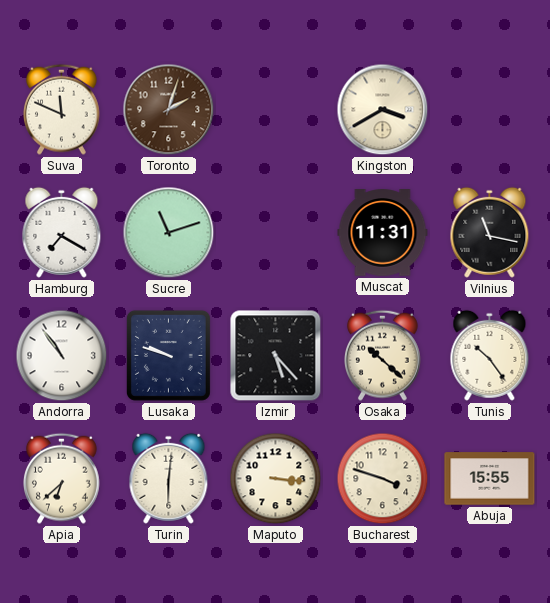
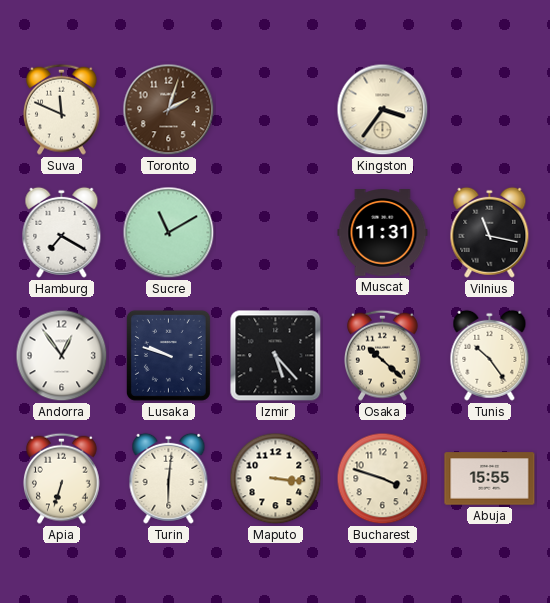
Kingston: 3:40 -> 3:36 (383, 110)
Sucre: 11:12 -> 11:10 (169, 233)
Andorra: 10:54 -> 12:54 (62, 356)
Apia: 6:38 -> 6:33 (62, 478)
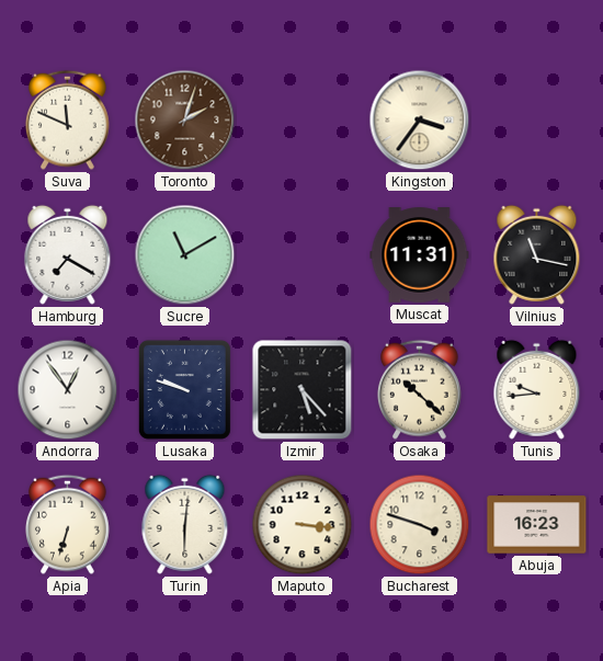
Tunis: 10:24 -> 9:44 (537, 389)
Abuja: 15:55 -> 16:23 (537, 525)
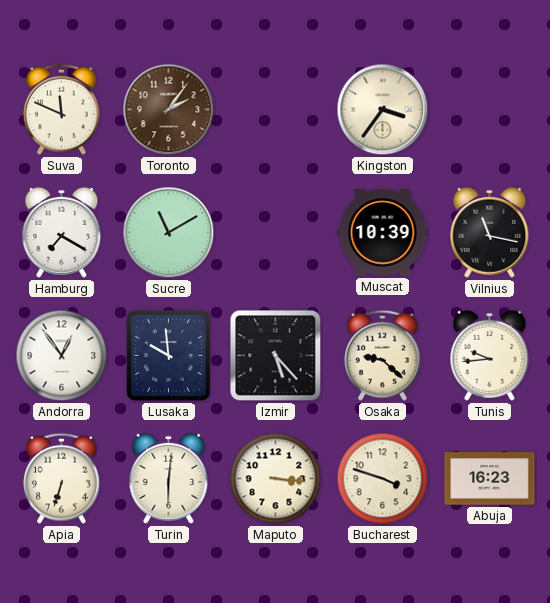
Toronto: 2:03 -> 2:06 (169, 110)
Muscat: 11:31 -> 10:39 (383, 233)
Lusaka: 9:48 -> 9:59 (168, 355)
Osaka: 10:22 -> 9:22 (383, 355)
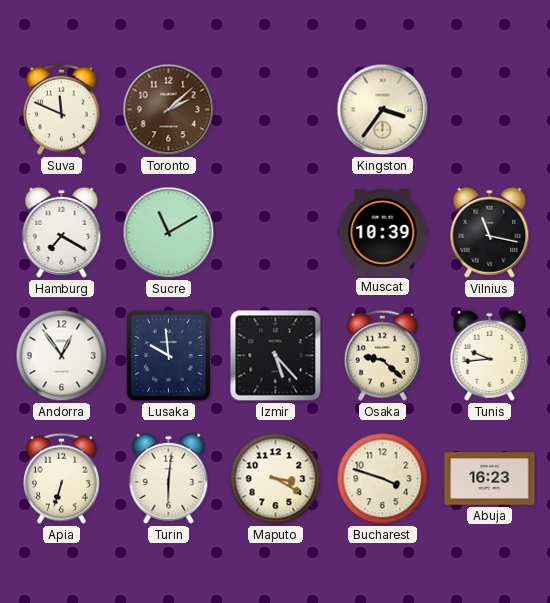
Toronto: 2:06 -> 2:08 (169, 110)
Maputo: 3:16 -> 3:20 (276, 479)
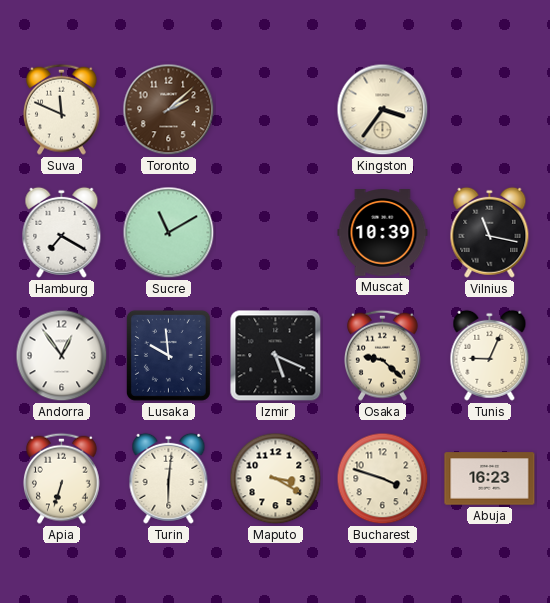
Izmir: 5:23 -> 5:19 (276, 356)
Tunis: 9:44 -> 9:04 (490, 355)
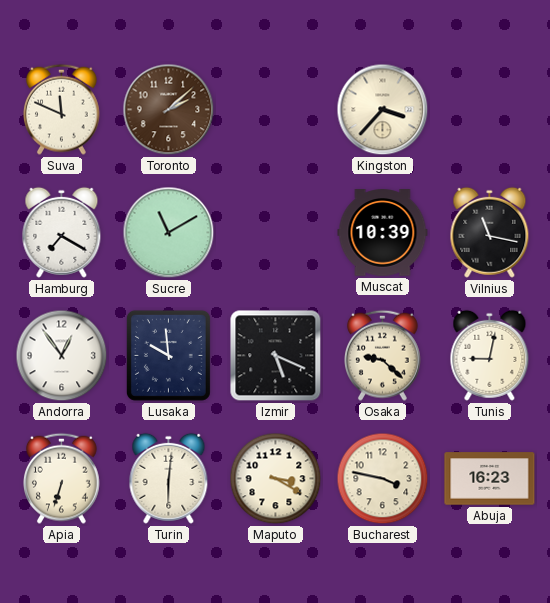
Kingston: 3:36 -> 3:37 (383, 110)
Tunis: 9:04 -> 9:02 (490, 355)
Bucharest: 3:48 -> 3:47 (383, 479)
